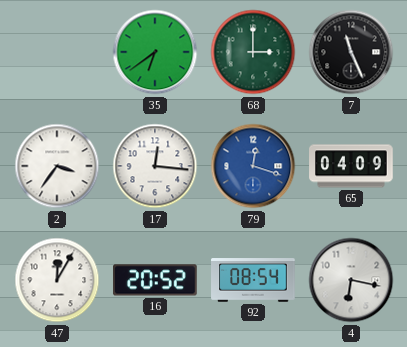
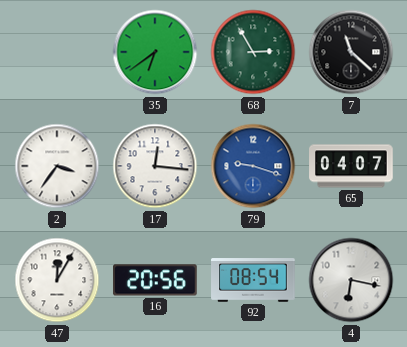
68: 3:00 -> 2:55 (253, 52)
7: 11:26 -> 11:22 (351, 52)
79: 12:18 -> 9:18 (253, 166)
65: 04:09 -> 04:07 (351, 166)
16: 20:52 -> 20:56 (156, 280)
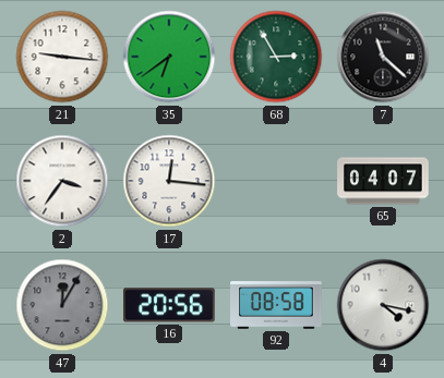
21: none -> 9:16 (62, 57)
79: 9:18 -> none (253, 166)
47 dial: white -> grey (62, 305)
92: 08:54 -> 08:58 (276, 305)
4: 6:17 -> 4:17 (383, 305)
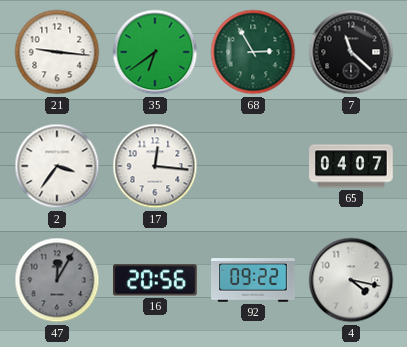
92: 08:58 -> 09:22 (253, 280)
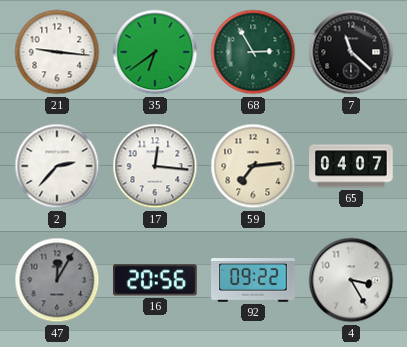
2: 3:36 -> 2:37 (57, 166)
59: none -> 7:14 (253, 166)
4: 4:17 -> 3:25 (351, 280)
